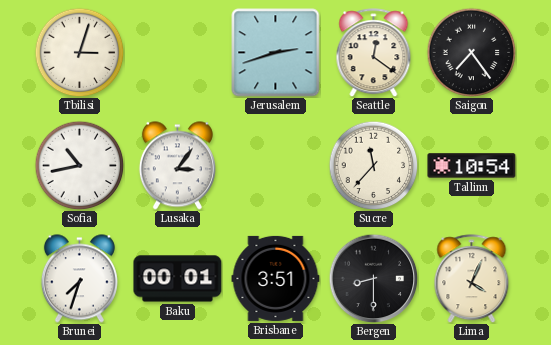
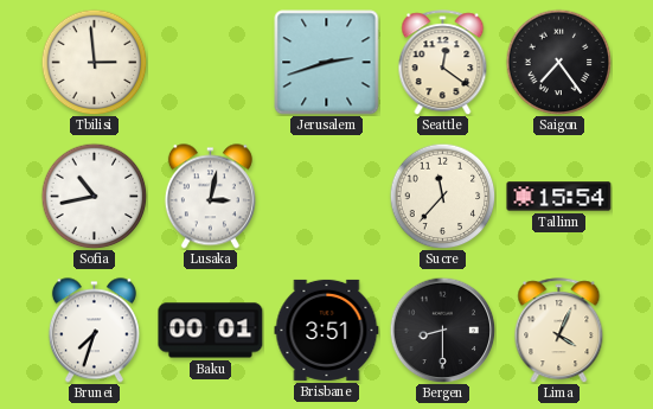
Tbilisi: 3:03 -> 2:59 (94, 62)
Lusaka: 3:06 -> 3:02 (210, 197)
Tallinn: 10:54 -> 15:54 (559, 197)
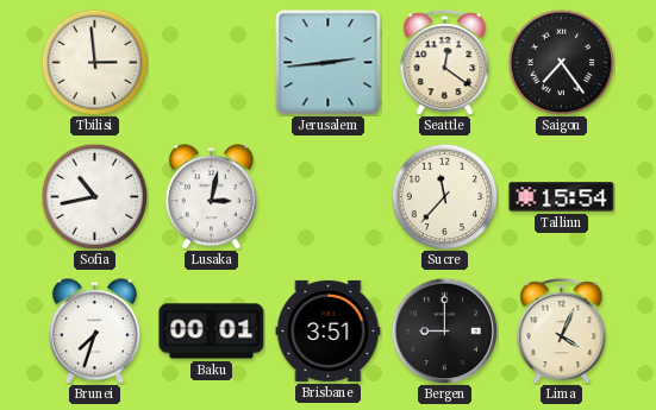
Jerusalem: 2:42 -> 2:44 (329, 63)
Bergen: 8:30 -> 9:00 (444, 330)
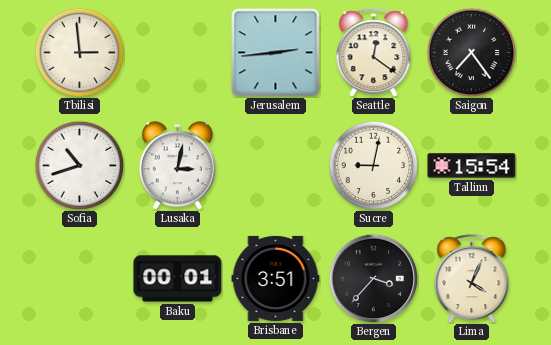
Sofia: 10:43 -> 10:42 (79, 165)
Sucre: 11:37 -> 9:02 (373, 165)
Brunei: 7:33 -> none (94, 332)
Bergen: 9:00 -> 3:37 (373, 278)
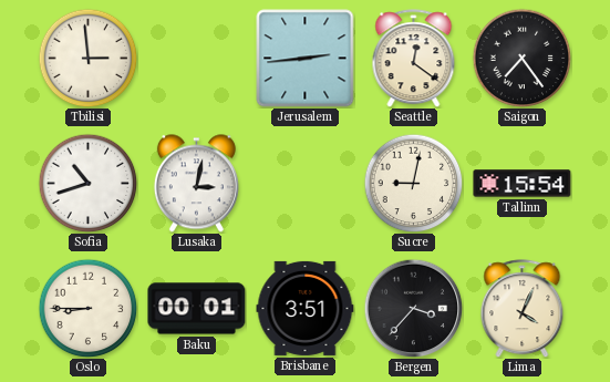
Oslo: none -> 8:45 (87, 308)
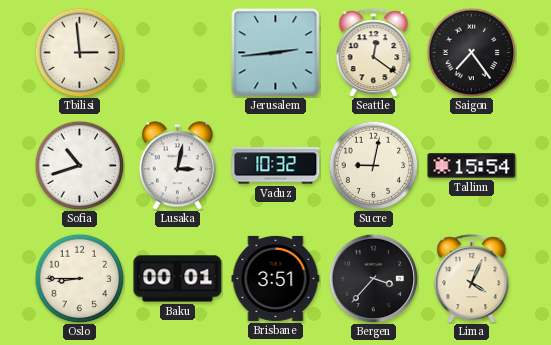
Vaduz: none -> 10:32 (276, 166)
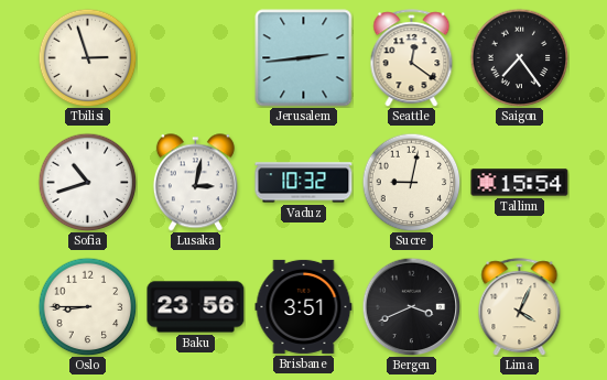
Tbilisi: 2:59 -> 2:57 (87, 57)
Baku: 00:01 -> 23:56 (196, 307)
Bergen: 3:37 -> 3:41 (411, 306)
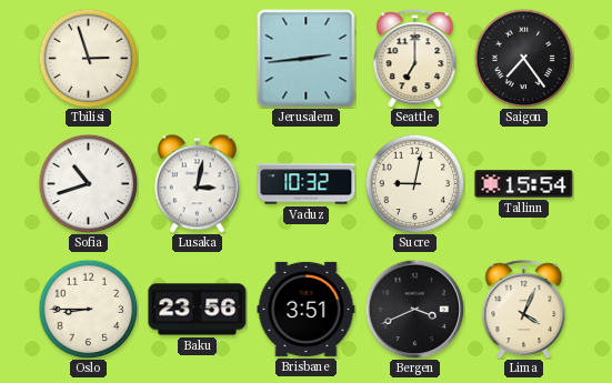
Seattle: 12:21 -> 7:00 (415, 59)
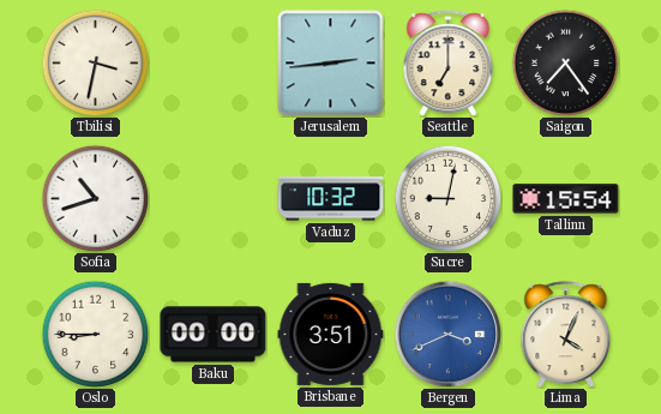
Tbilisi: 2:57 -> 3:32 (95, 62)
Lusaka: 3:02 -> none (197, 184)
Baku: 23:56 -> 00:00 (214, 335)
Bergen dial: black -> blue (447, 334)
